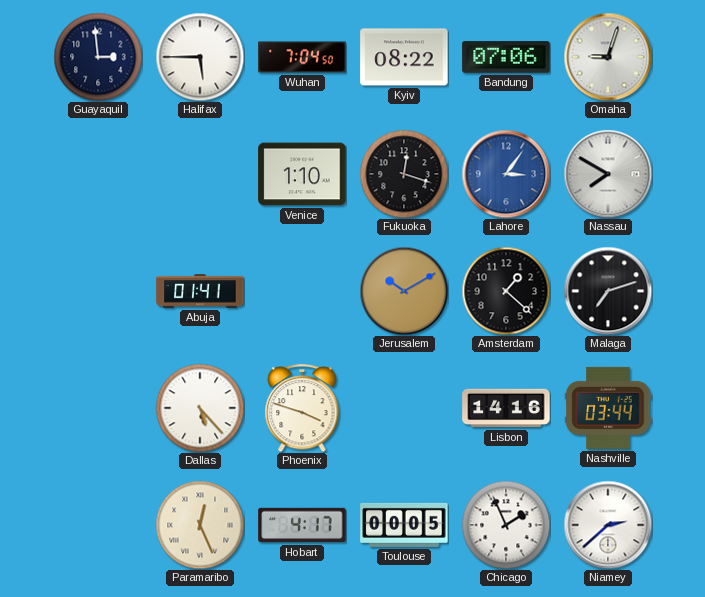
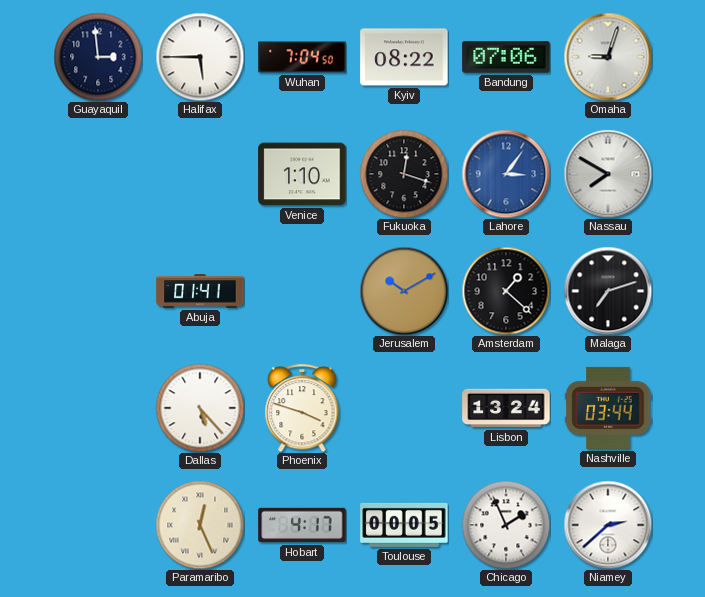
Lisbon: 14:16 -> 13:24 (506, 408)
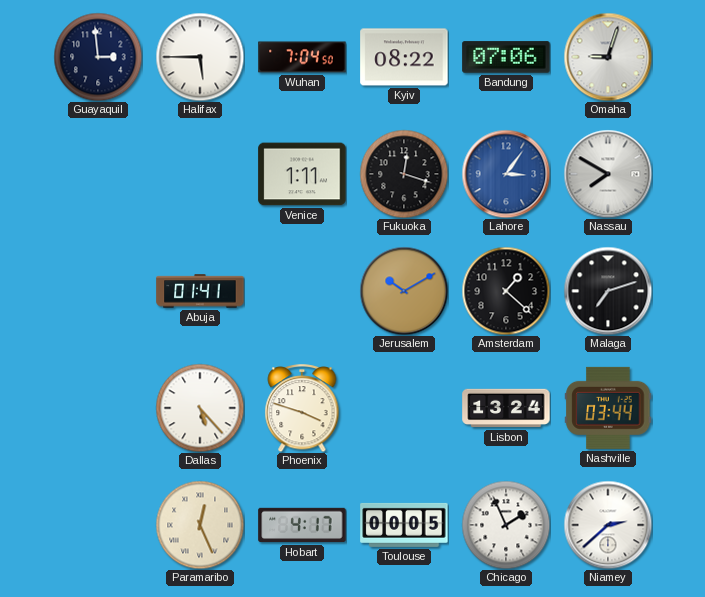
Venice: 1:10 -> 1:11 (302, 174)
